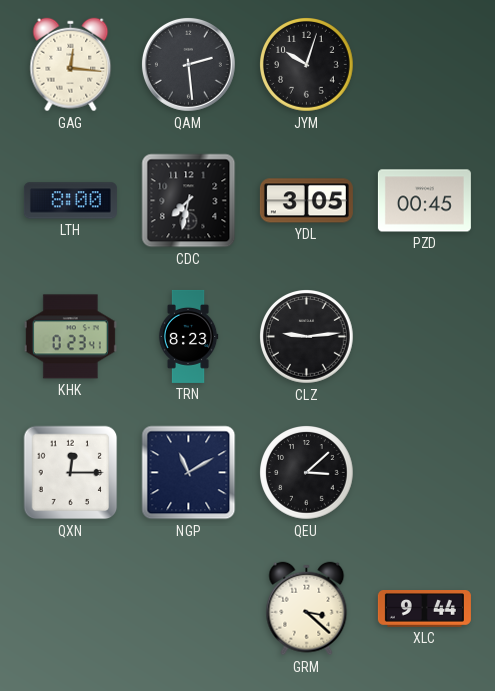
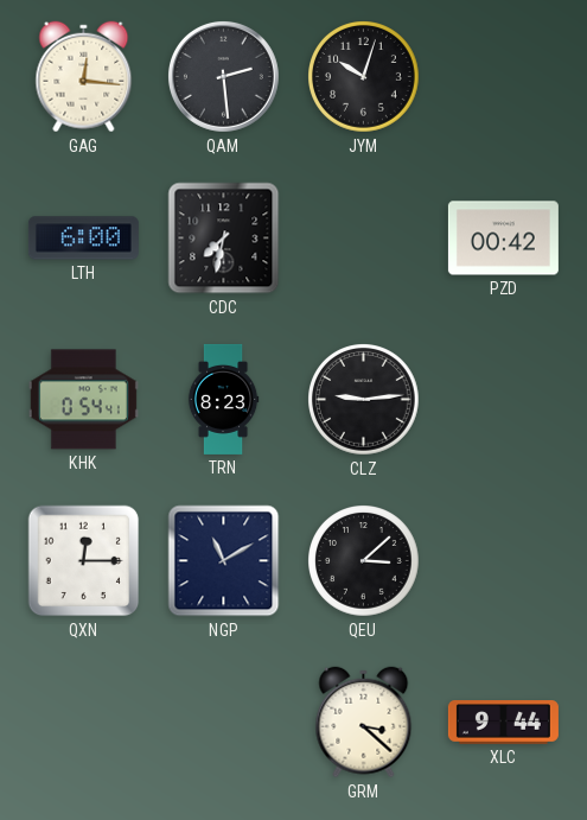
LTH: 8:00 -> 6:00 (83, 239)
YDL: 3:05 -> none (306, 201)
PZD: 00:45 -> 00:42 (503, 239)
KHK: 0:23 -> 0:54 (83, 400)
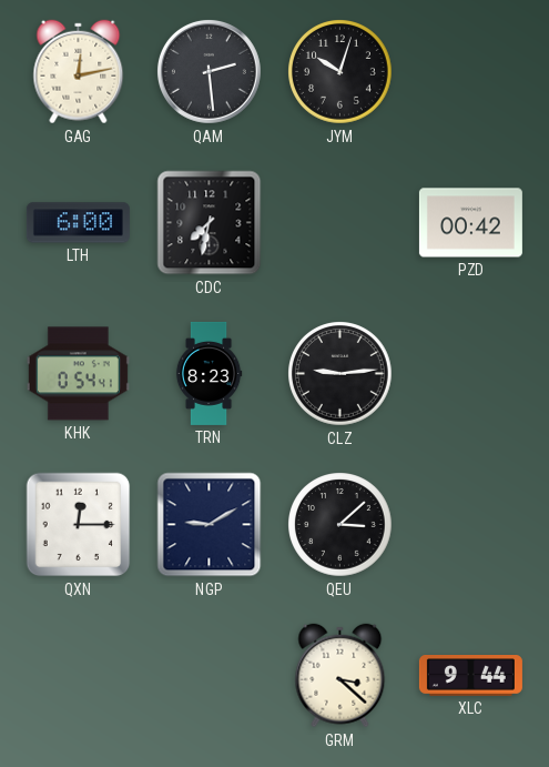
GAG: 12:16 -> 12:13 (79, 72)
NGP: 11:10 -> 9:10 (210, 525)
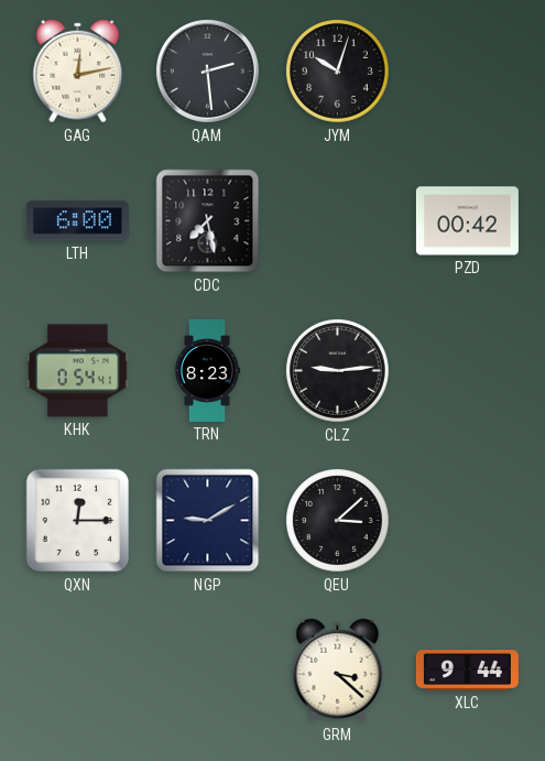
CDC: 7:32 -> 7:28 (208, 221)
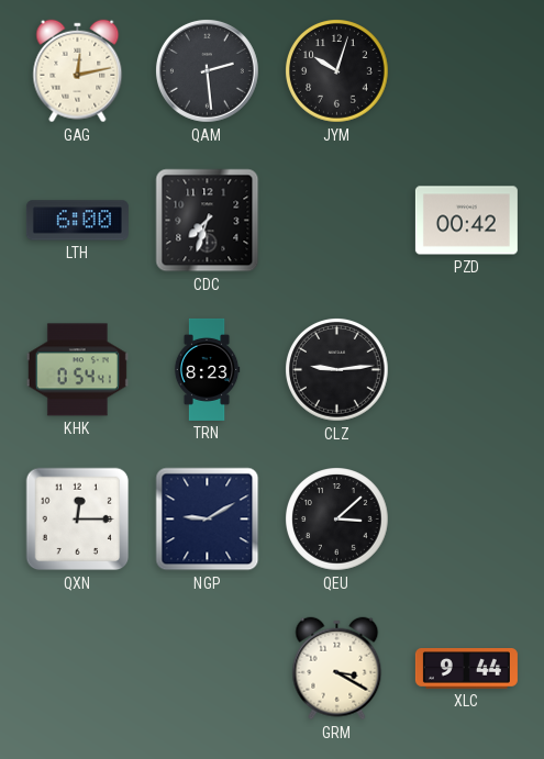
CDC: 7:28 -> 7:33 (208, 221)
GRM: 3:22 -> 3:20 (337, 669)
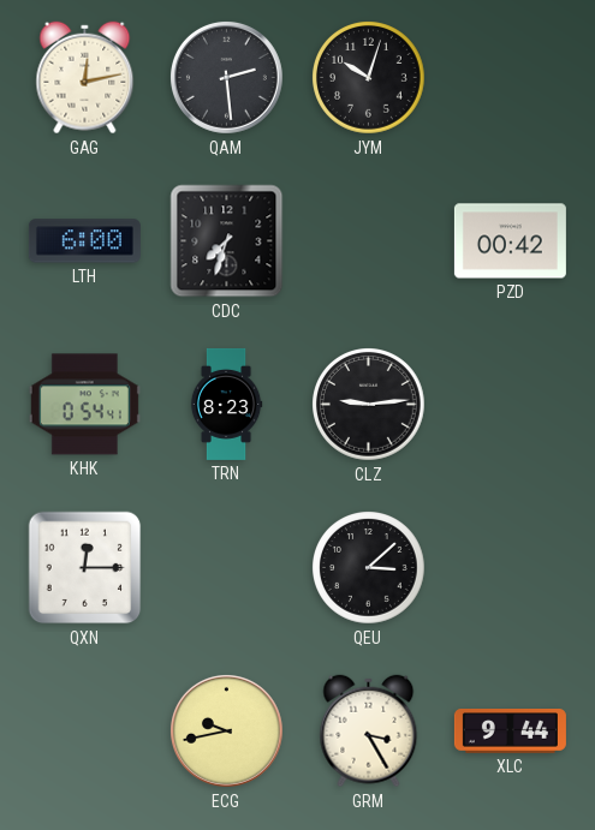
NGP: 9:10 -> none (208, 520)
ECG: none -> 9:43 (226, 730)
GRM: 3:20 -> 3:25 (369, 732)
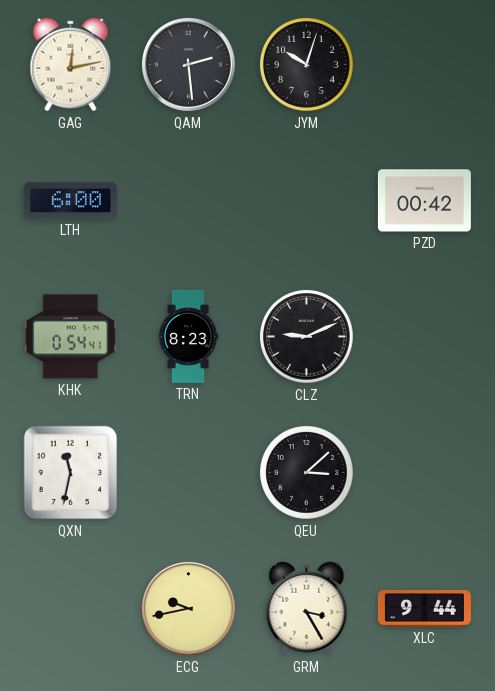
CDC: 7:33 -> none (227, 241)
CLZ: 9:14 -> 9:11 (307, 337)
QXN: 12:15 -> 11:32 (71, 473)
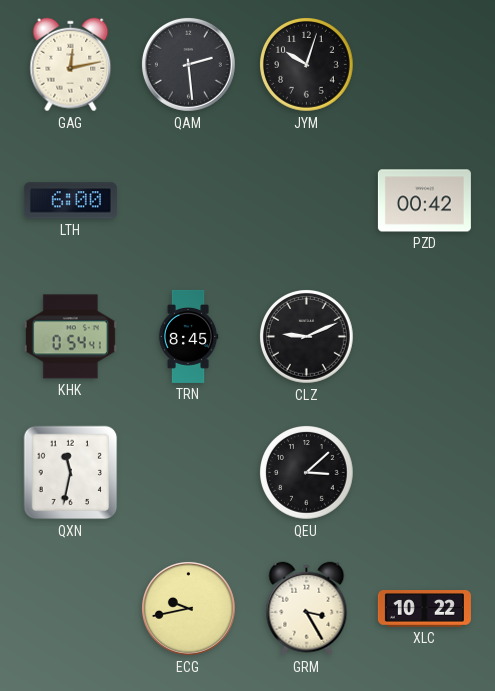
TRN: 8:23 -> 8:45 (188, 336)
XLC: 9:44 -> 10:22 (424, 609)
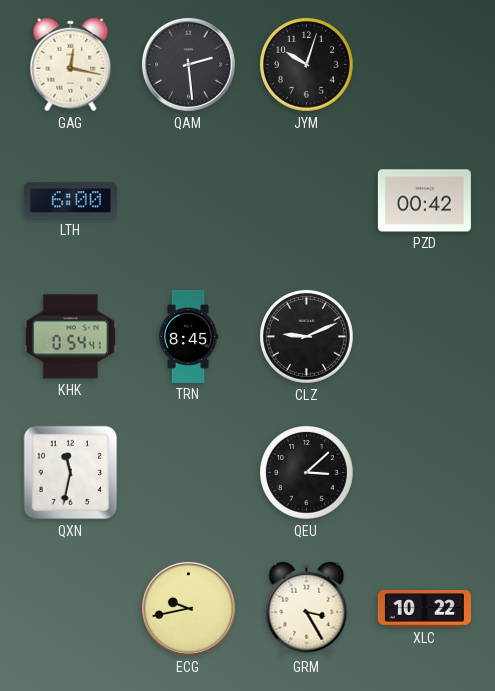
GAG: 12:13 -> 12:17 (71, 65)
